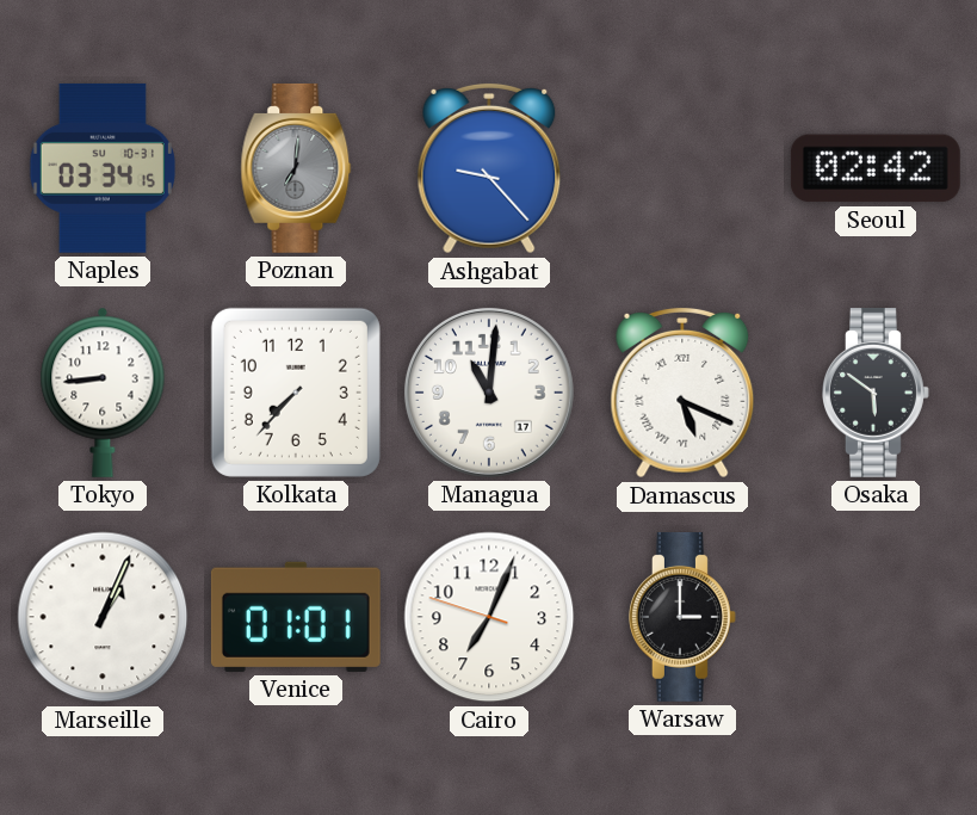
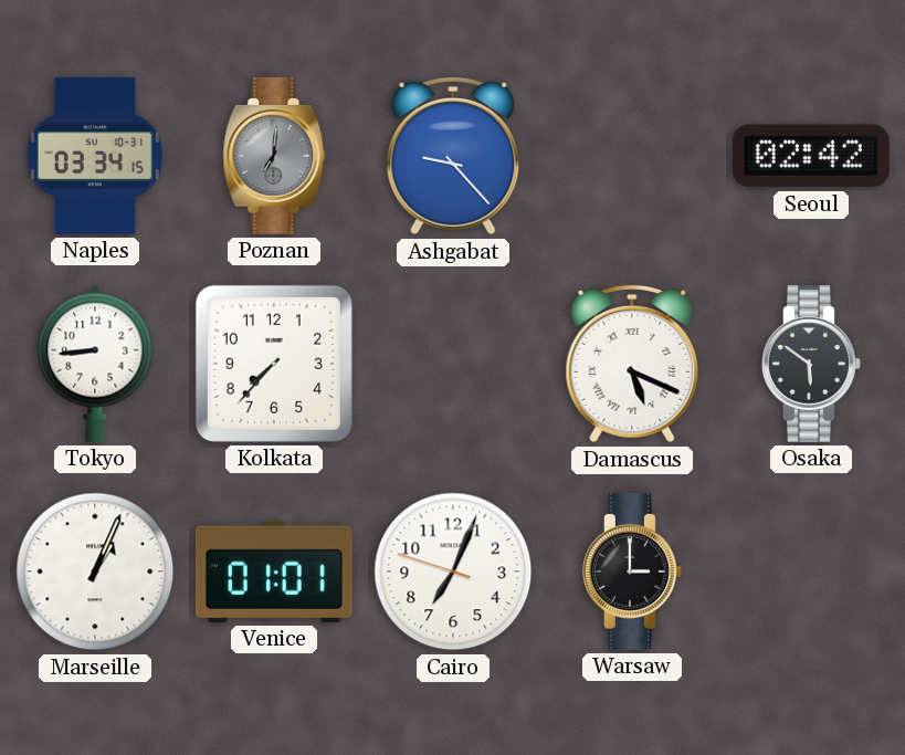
Managua: 11:01 -> none (489, 393)
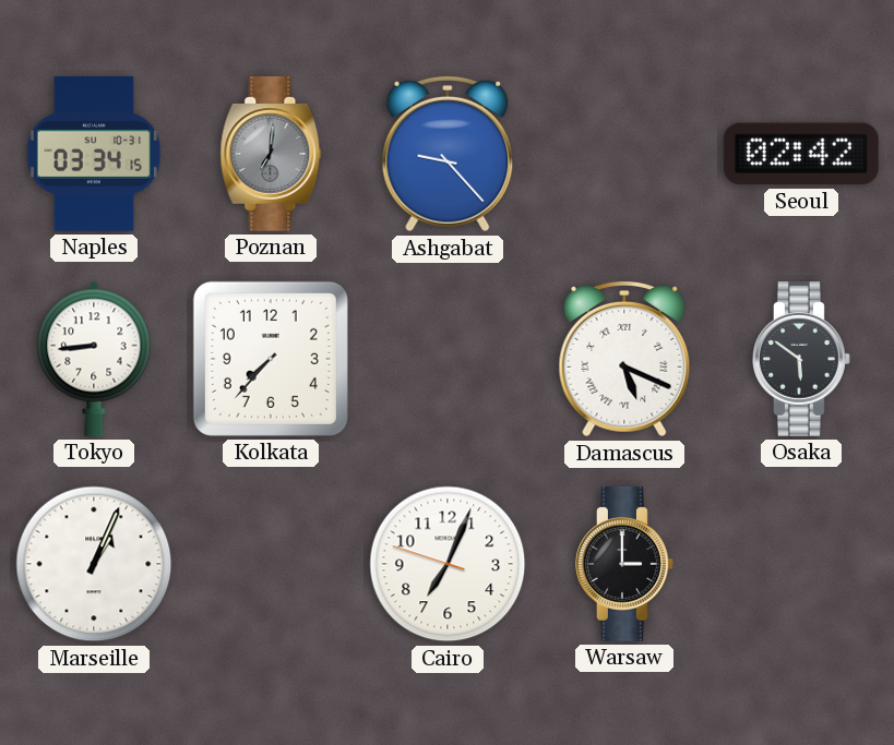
Venice: 01:01 -> none (274, 572)
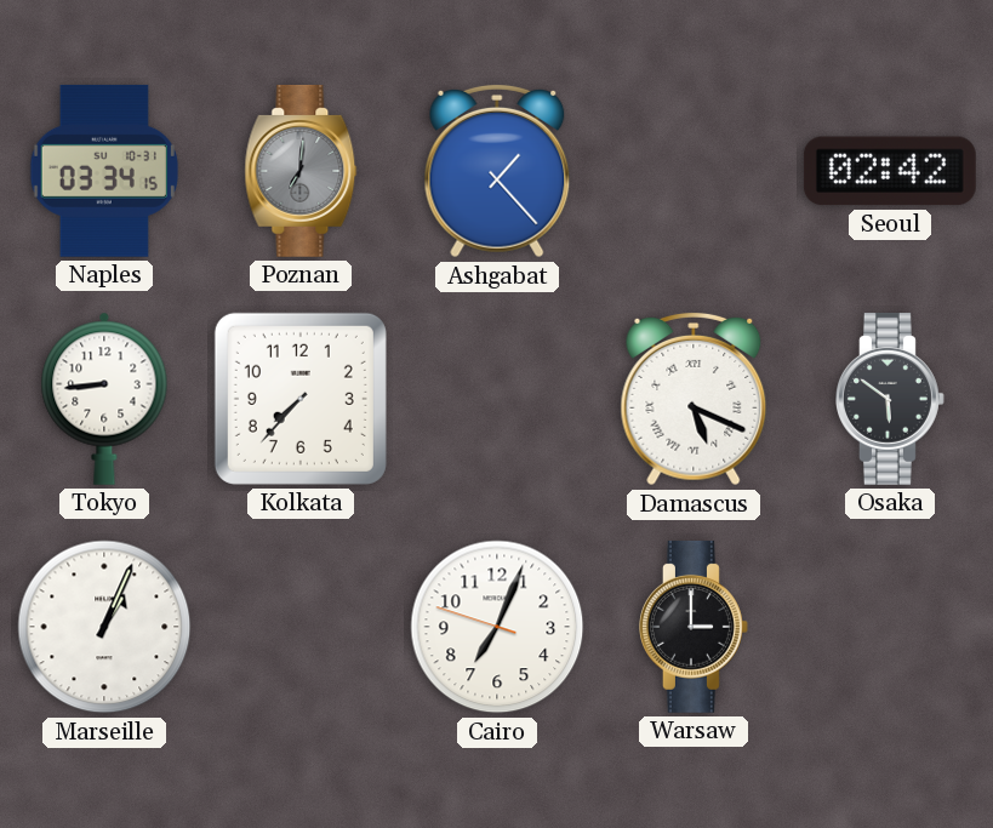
Ashgabat: 9:23 -> 1:23 (497, 171)
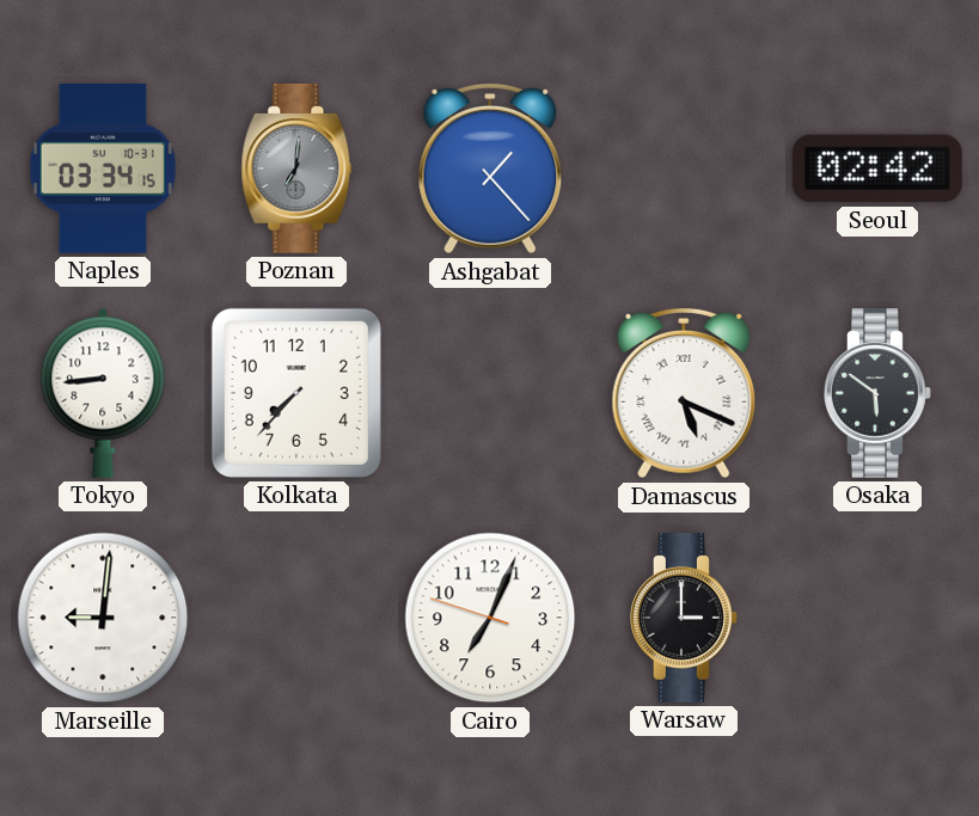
Marseille: 1:04 -> 9:01 (103, 618)
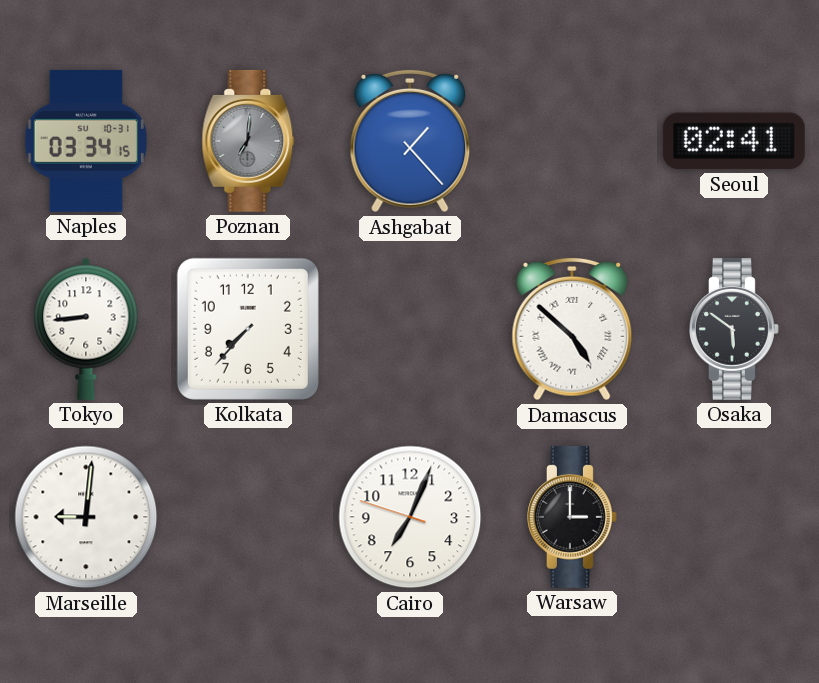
Seoul: 02:42 -> 02:41 (734, 141)
Damascus: 5:19 -> 4:52 (572, 329)
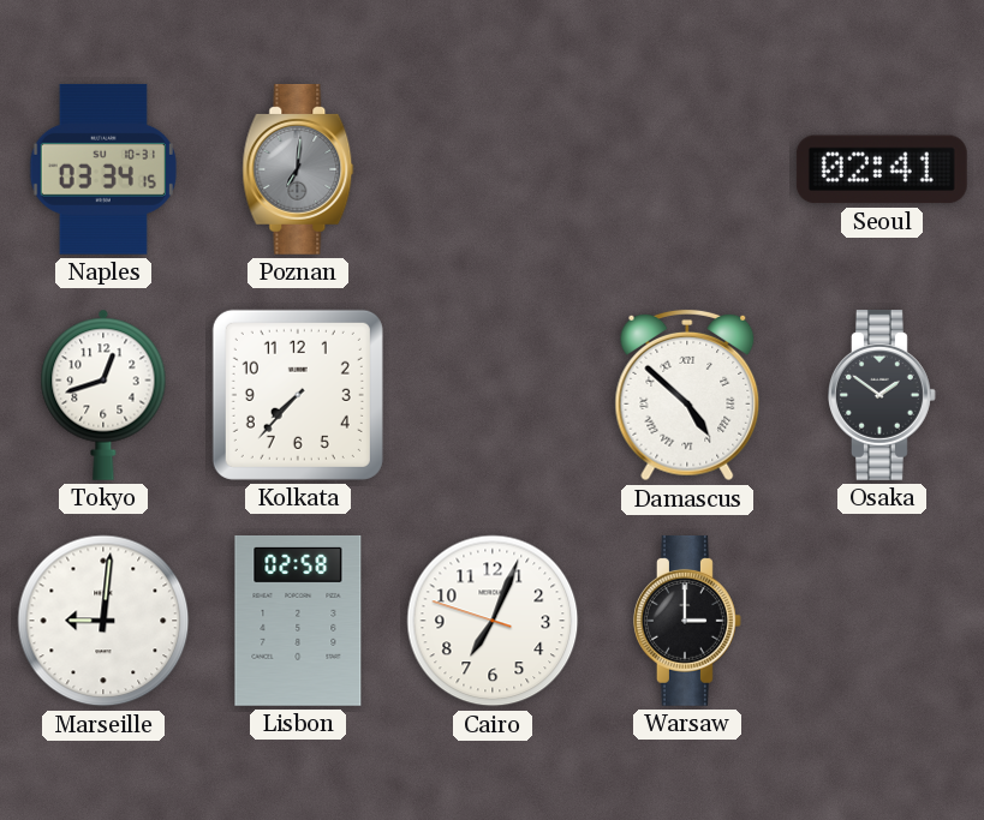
Ashgabat: 1:23 -> none (410, 141)
Tokyo: 8:44 -> 12:42 (103, 395)
Osaka: 5:51 -> 1:51 (883, 395)
Lisbon: none -> 02:58 (298, 621)
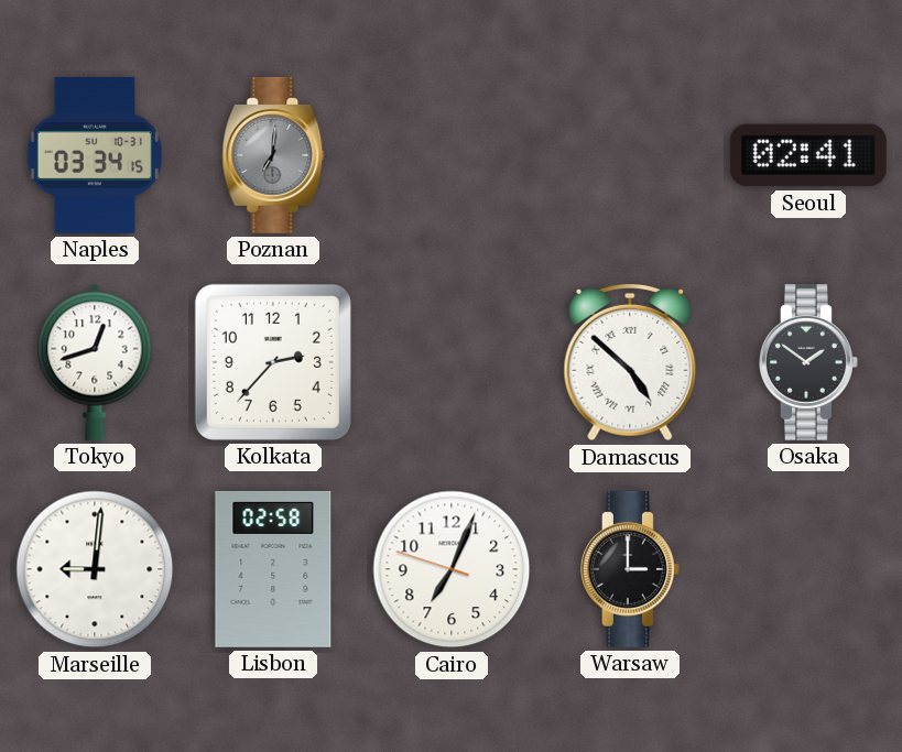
Kolkata: 7:37 -> 2:37 (273, 362)
